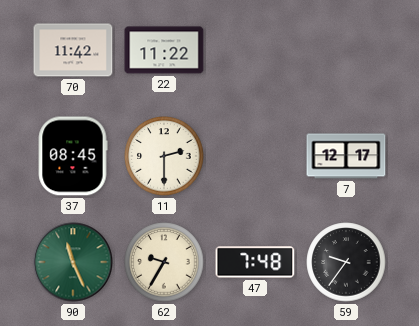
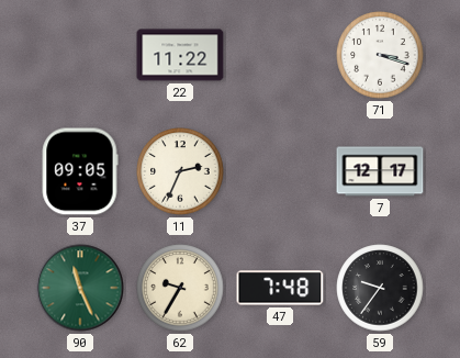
70: 11:42 -> none (73, 50)
71: none -> 3:18 (380, 55)
37: 08:45 -> 09:05 (80, 171)
11: 2:30 -> 2:34 (180, 171)
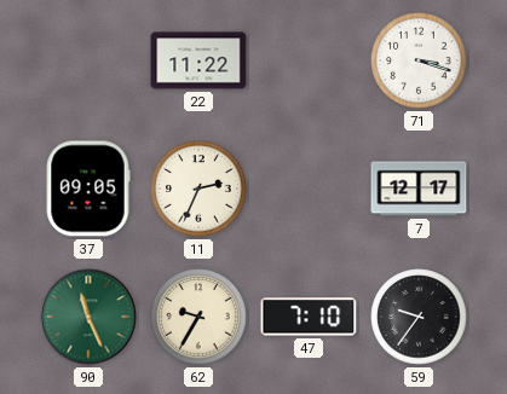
47: 7:48 -> 7:10 (309, 317)
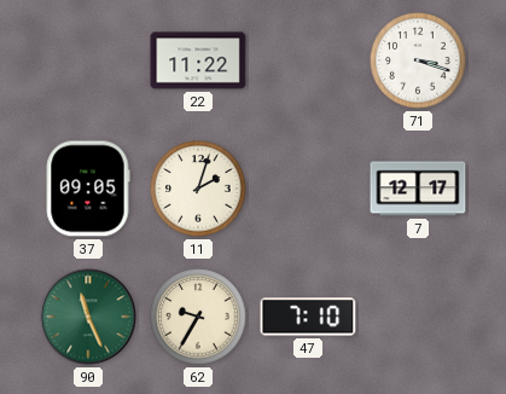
11: 2:34 -> 2:03 (198, 189)
59: 9:36 -> none (419, 317)
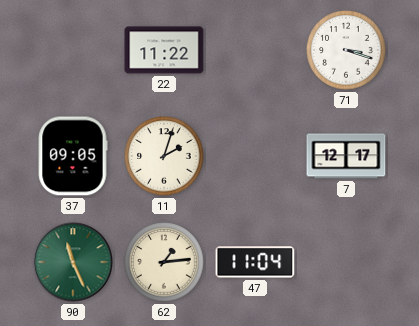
62: 9:35 -> 1:14 (164, 262)
47: 7:10 -> 11:04 (255, 262)
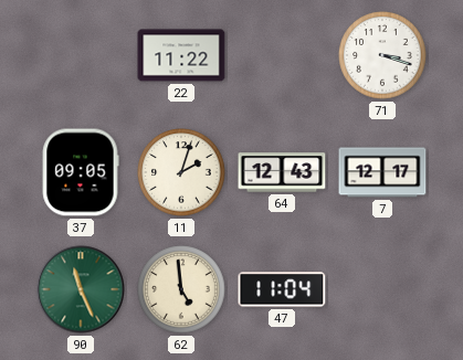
64: none -> 12:43 (282, 172)
62: 1:14 -> 4:59 (181, 289)
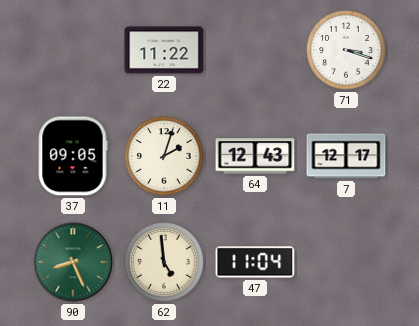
90: 11:26 -> 8:26 (73, 262)
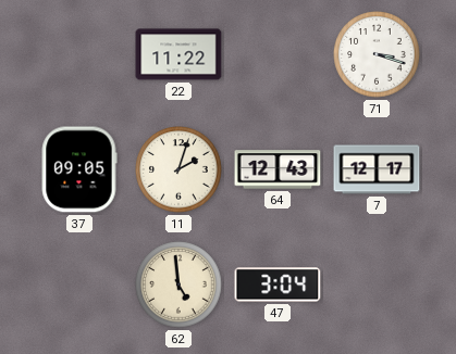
90: 8:26 -> none (73, 262)
47: 11:04 -> 3:04 (278, 285)
